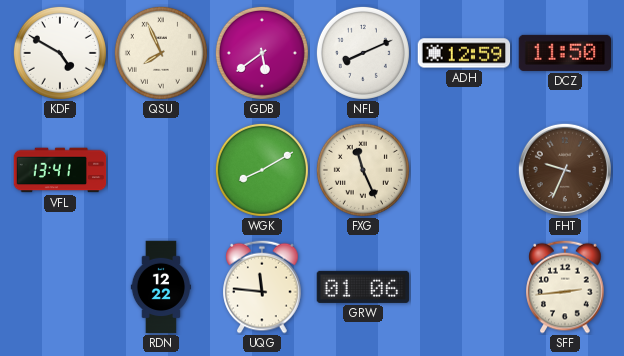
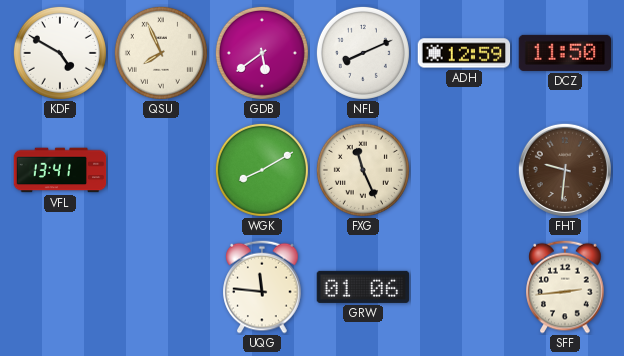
FHT: 9:34 -> 9:31 (565, 170)
RDN: 12:22 -> none (160, 287)
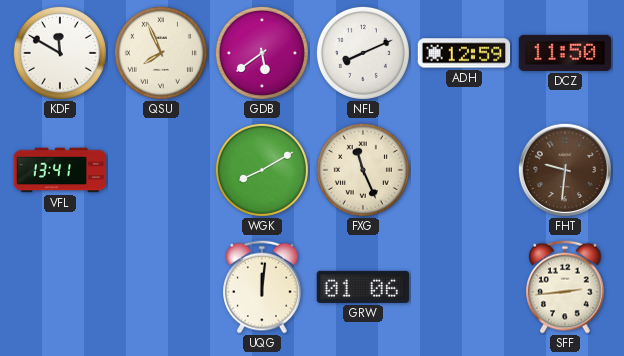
KDF: 4:50 -> 11:50 (60, 53)
UQG: 11:46 -> 12:01 (262, 287)
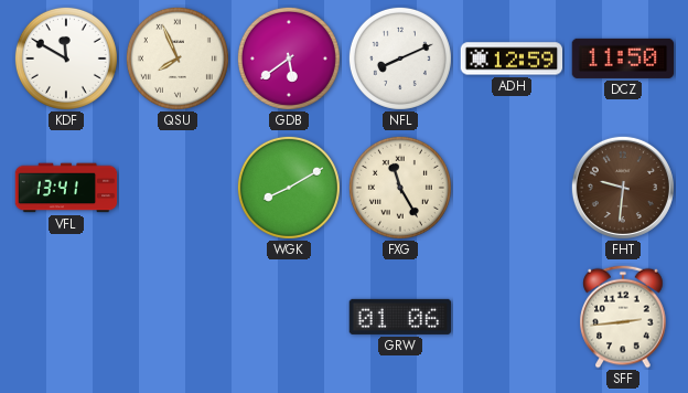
FXG: 11:26 -> 11:25 (400, 188)
UQG: 12:01 -> none (262, 287)
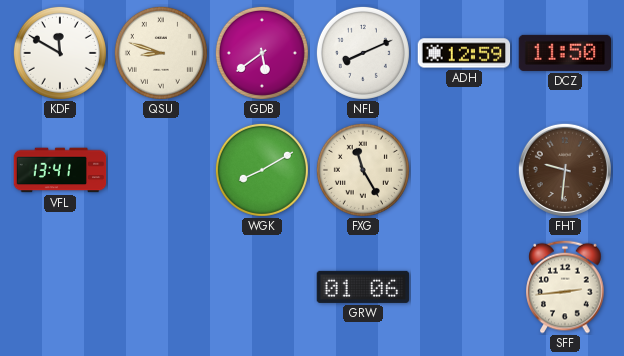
QSU: 7:56 -> 8:48 (161, 53)
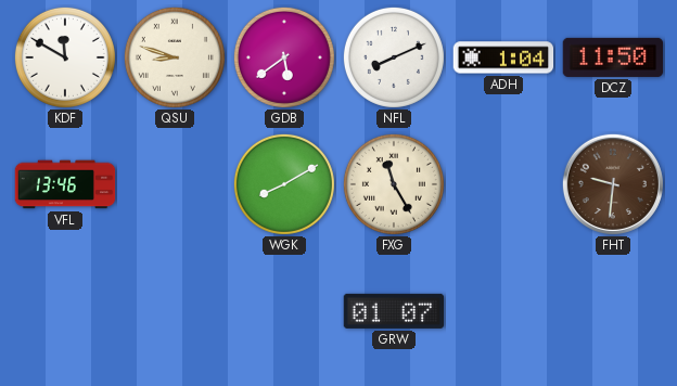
ADH: 12:59 -> 1:04 (503, 57)
VFL: 13:41 -> 13:46 (65, 184)
GRW: 01:06 -> 01:07 (394, 311)
SFF: 2:44 -> none (565, 287)
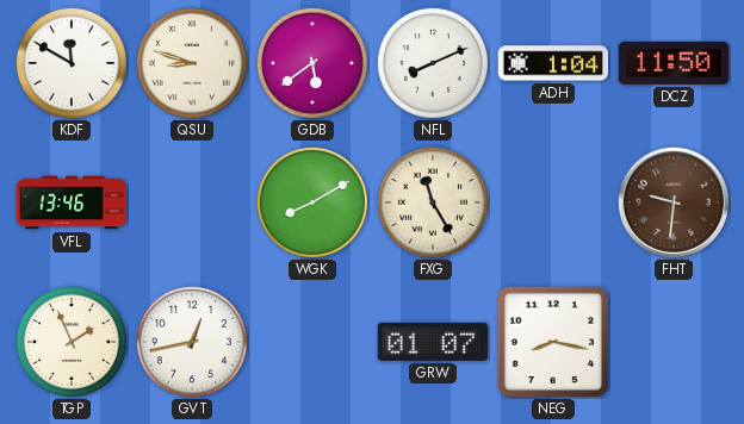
TGP: none -> 1:56 (72, 342)
GVT: none -> 12:43 (192, 342)
NEG: none -> 8:17 (553, 342)
